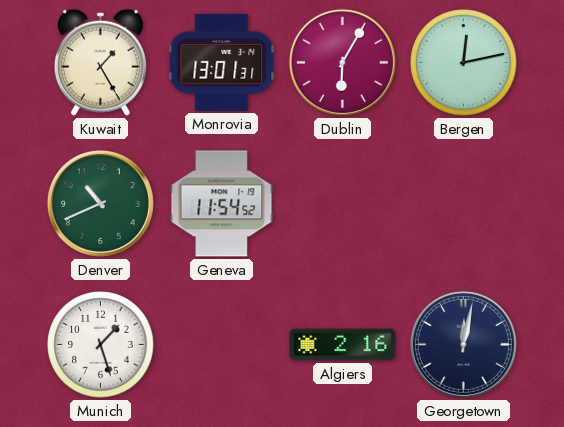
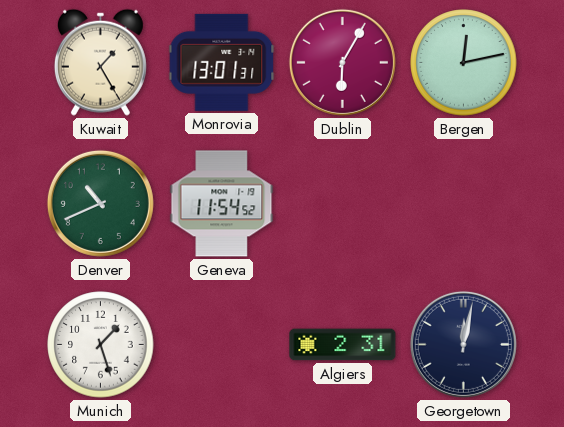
Algiers: 2:16 -> 2:31 (343, 345)
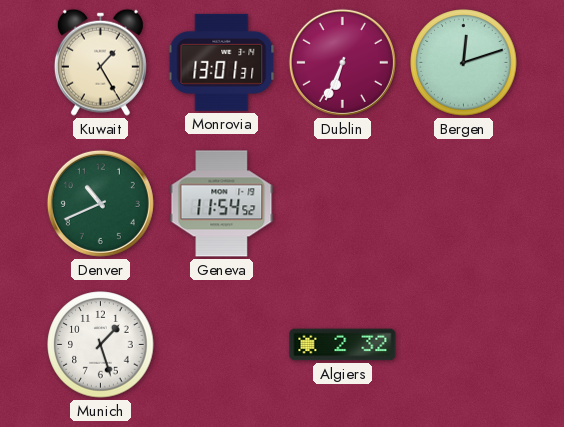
Dublin: 6:05 -> 6:34 (342, 62)
Bergen: 12:13 -> 12:12 (464, 63)
Algiers: 2:31 -> 2:32 (343, 345)
Georgetown: 12:02 -> none (463, 344)
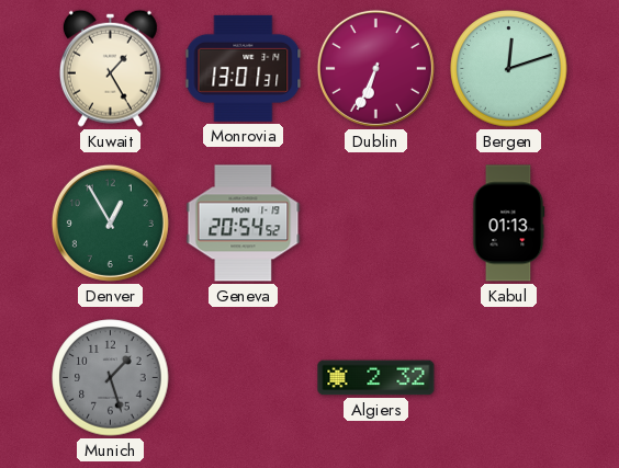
Denver: 10:41 -> 12:55 (110, 222)
Geneva: 11:54 -> 20:54 (244, 224)
Kabul: none -> 01:13 (508, 224)
Munich dial: white -> grey (111, 378)
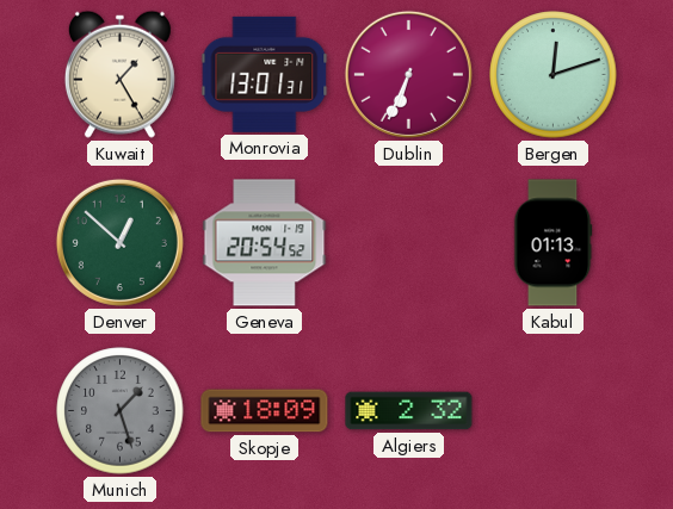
Denver: 12:55 -> 12:52 (119, 242)
Skopje: none -> 18:09 (265, 411)
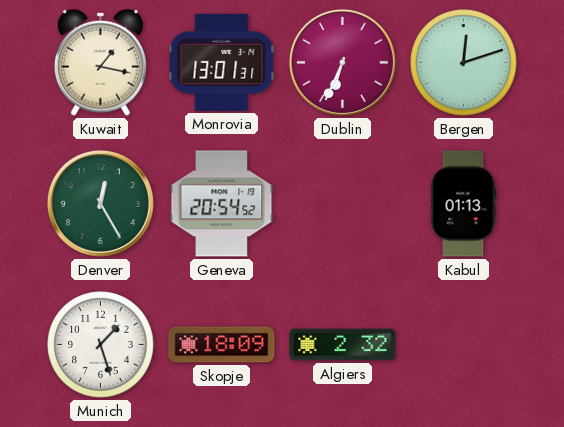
Kuwait: 1:25 -> 1:17 (100, 62)
Denver: 12:52 -> 12:25 (100, 203)
Munich dial: grey -> white (101, 345)
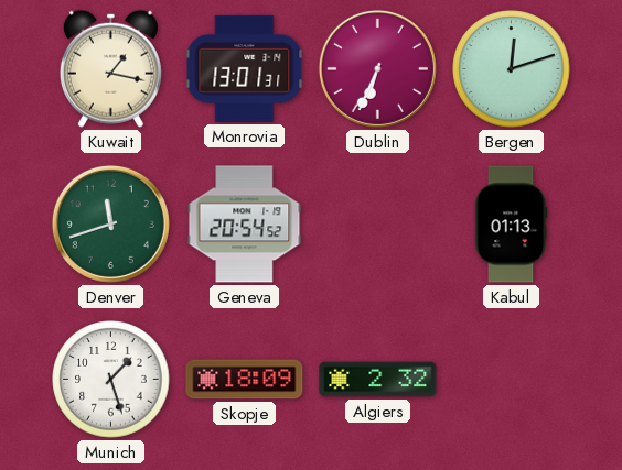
Denver: 12:25 -> 11:42 (110, 223)
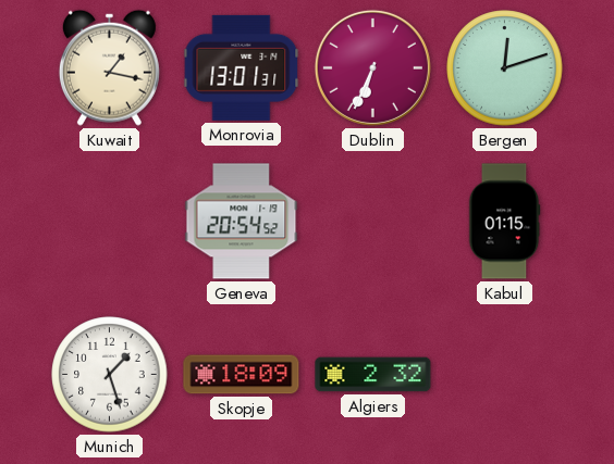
Denver: 11:42 -> none (110, 223)
Kabul: 01:13 -> 01:15 (504, 222)
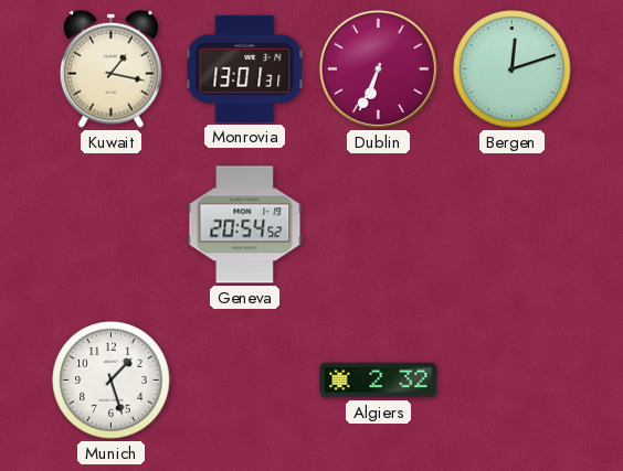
Kabul: 01:15 -> none (504, 222)
Skopje: 18:09 -> none (242, 375)
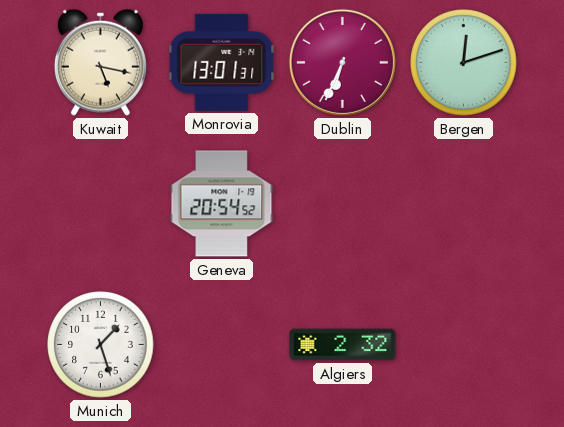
Kuwait: 1:17 -> 5:17 (100, 62)
